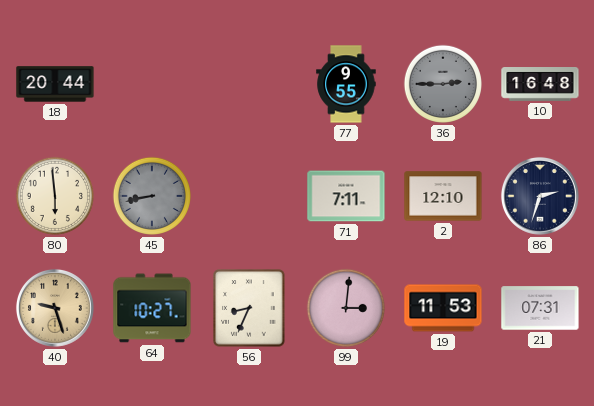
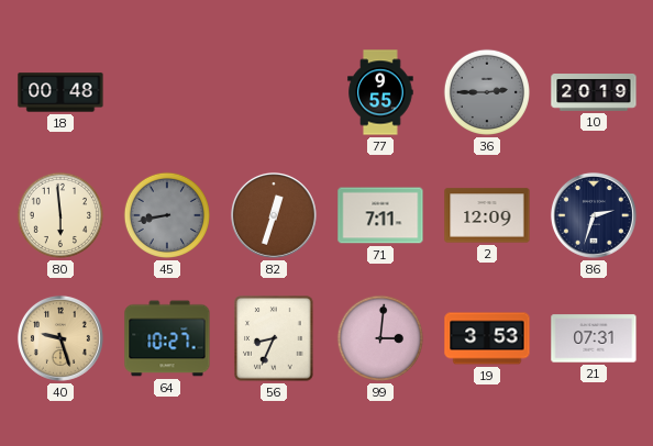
18: 20:44 -> 00:48 (60, 92)
10: 16:48 -> 20:19 (594, 93)
82: none -> 12:33 (274, 215)
2: 12:10 -> 12:09 (487, 215)
19: 11:53 -> 3:53 (487, 338)
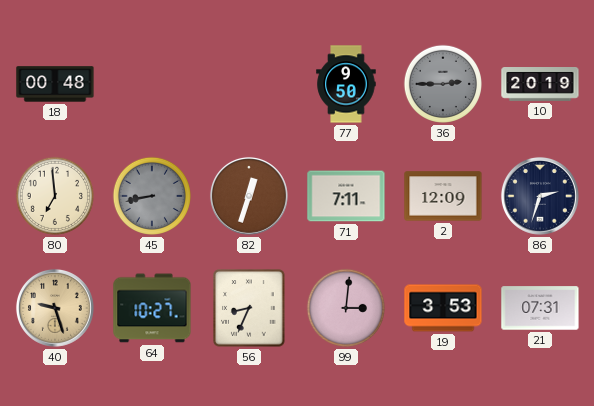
77: 9:55 -> 9:50 (346, 84)
80: 5:59 -> 6:59 (55, 196)
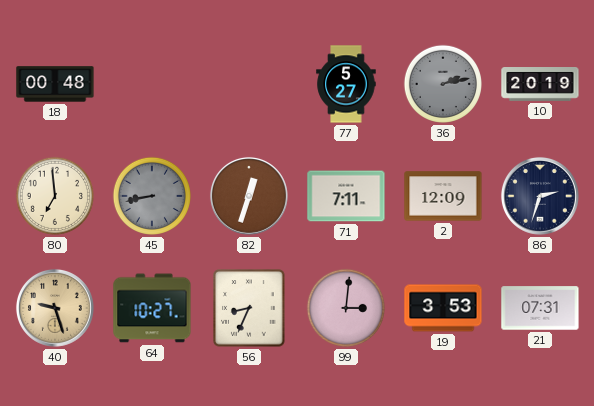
77: 9:50 -> 5:27 (346, 84)
36: 2:45 -> 2:13 (443, 84)
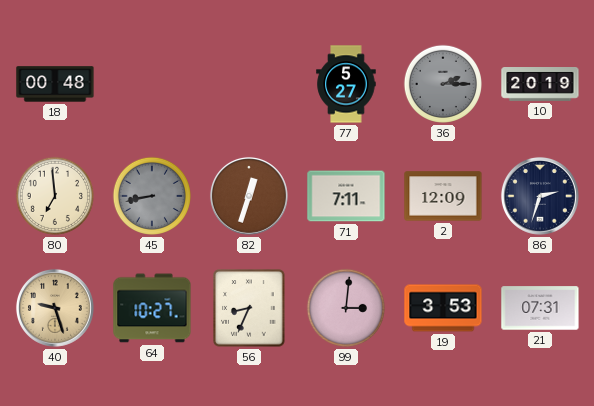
36: 2:13 -> 2:15 (443, 84)
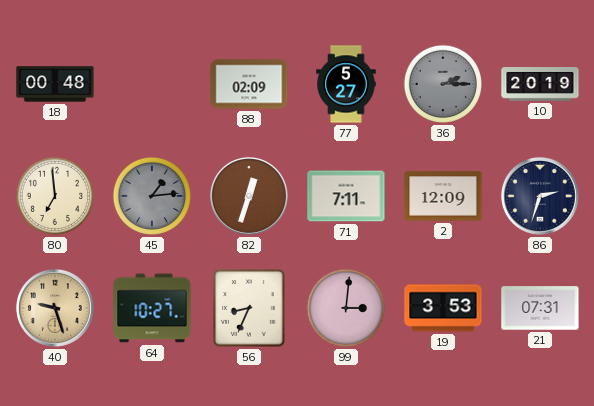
88: none -> 02:09 (249, 84)
45: 8:43 -> 1:14 (152, 196)
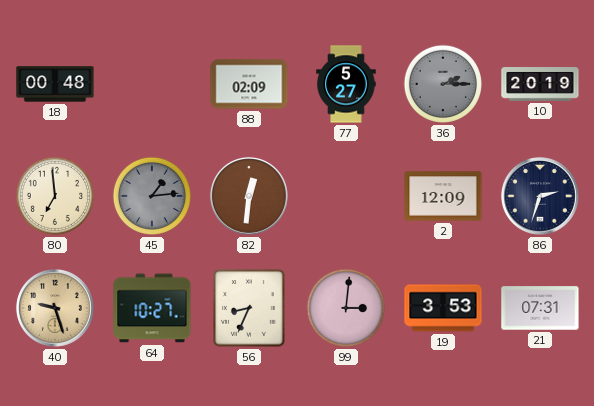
82: 12:33 -> 12:31 (249, 196)
71: 7:11 -> none (346, 196)
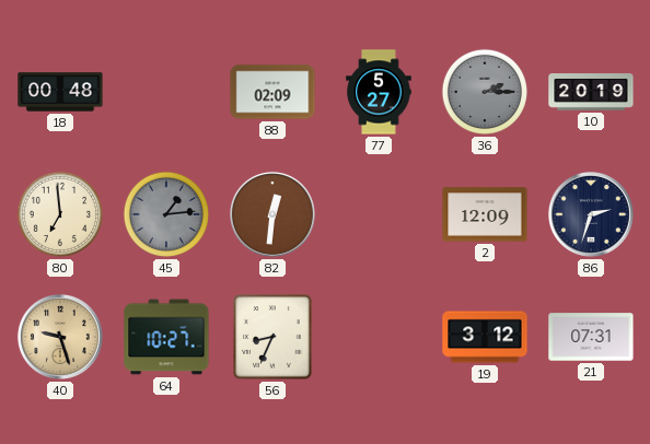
99: 3:01 -> none (346, 308)
19: 3:53 -> 3:12 (485, 337)
